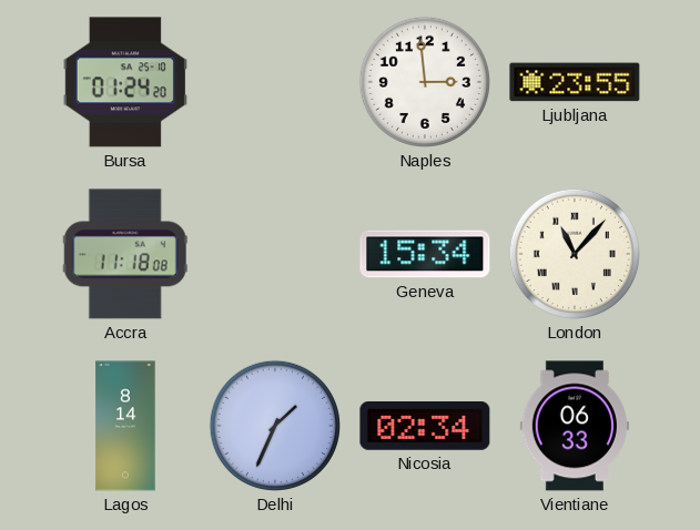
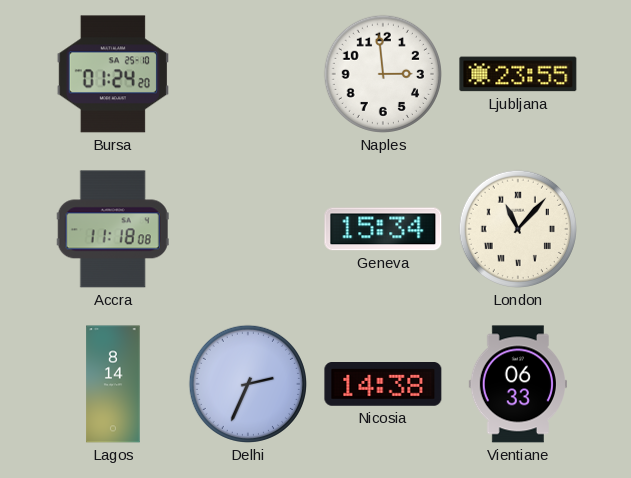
Delhi: 1:34 -> 2:34 (248, 384)
Nicosia: 02:34 -> 14:38 (383, 385)
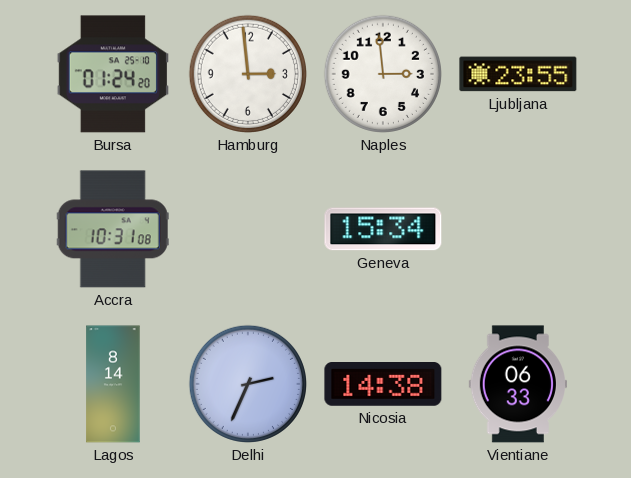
Hamburg: none -> 2:59 (248, 74)
Accra: 11:18 -> 10:31 (113, 229)
London: 11:07 -> none (518, 229)
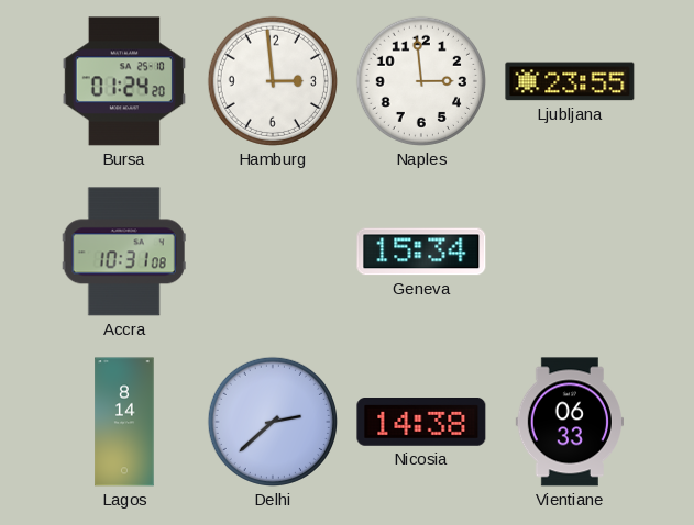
Delhi: 2:34 -> 2:38 (273, 422)
